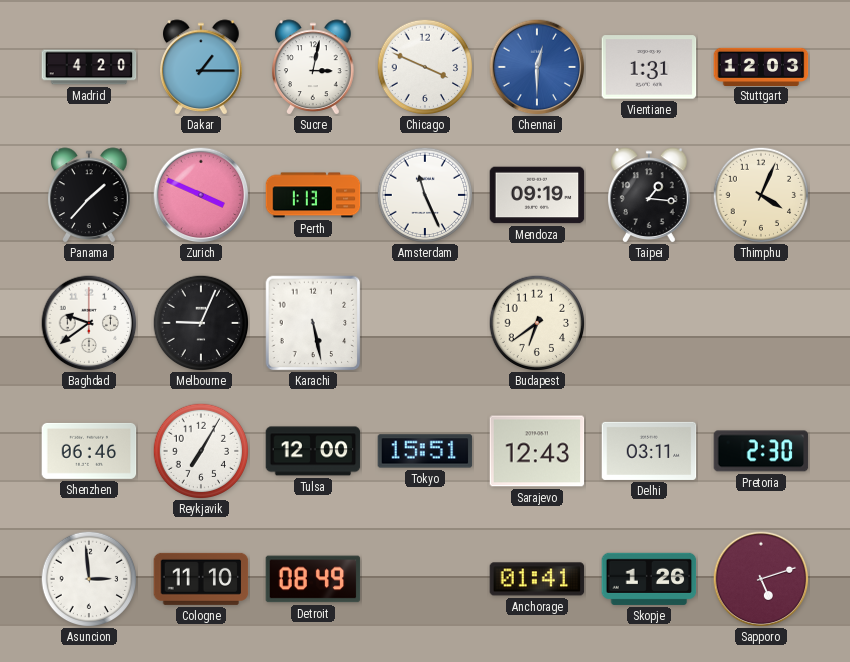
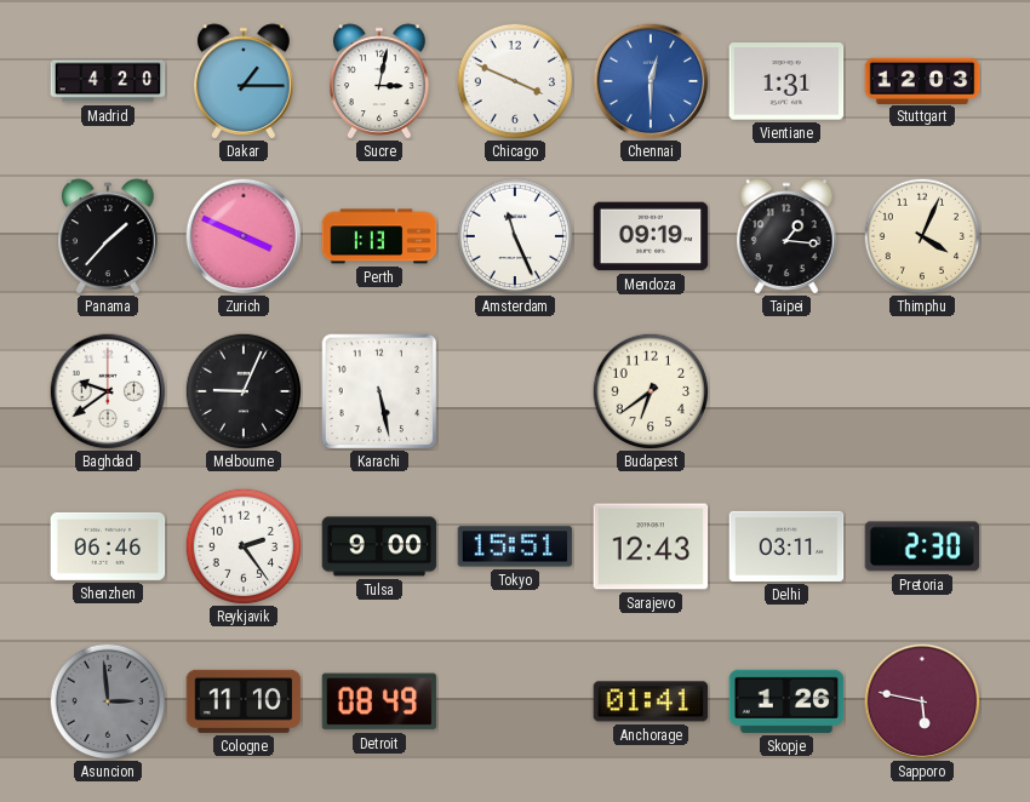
Reykjavik: 7:05 -> 2:24 (244, 546)
Tulsa: 12:00 -> 9:00 (379, 546)
Asuncion dial: white -> grey (108, 701)
Sapporo: 5:12 -> 5:47 (922, 701)
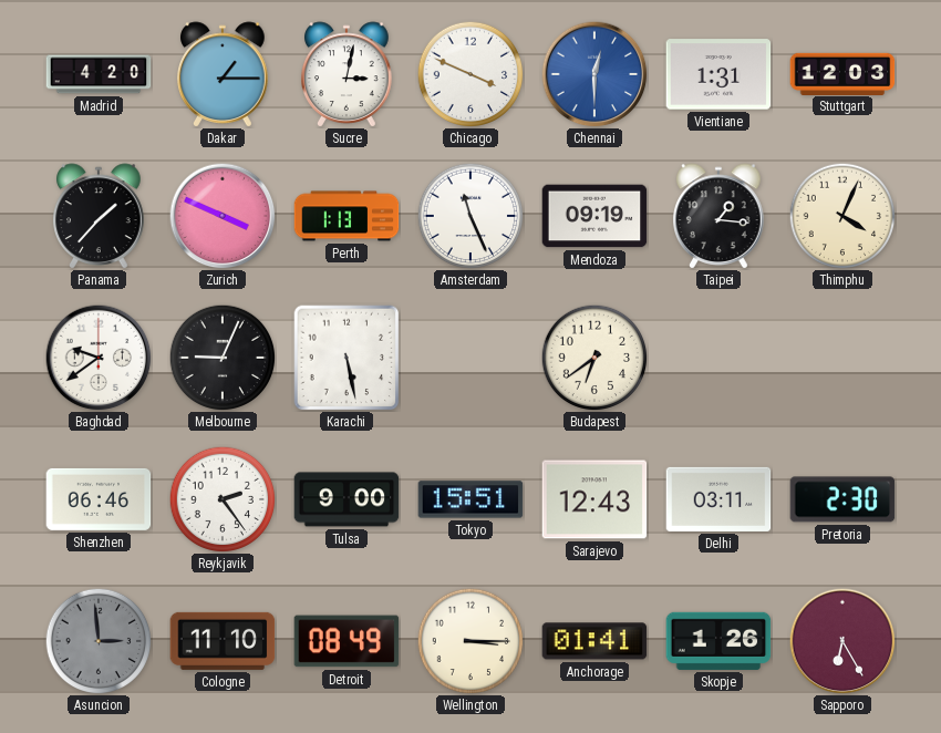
Wellington: none -> 3:15 (471, 641)
Sapporo: 5:47 -> 6:25 (842, 641)
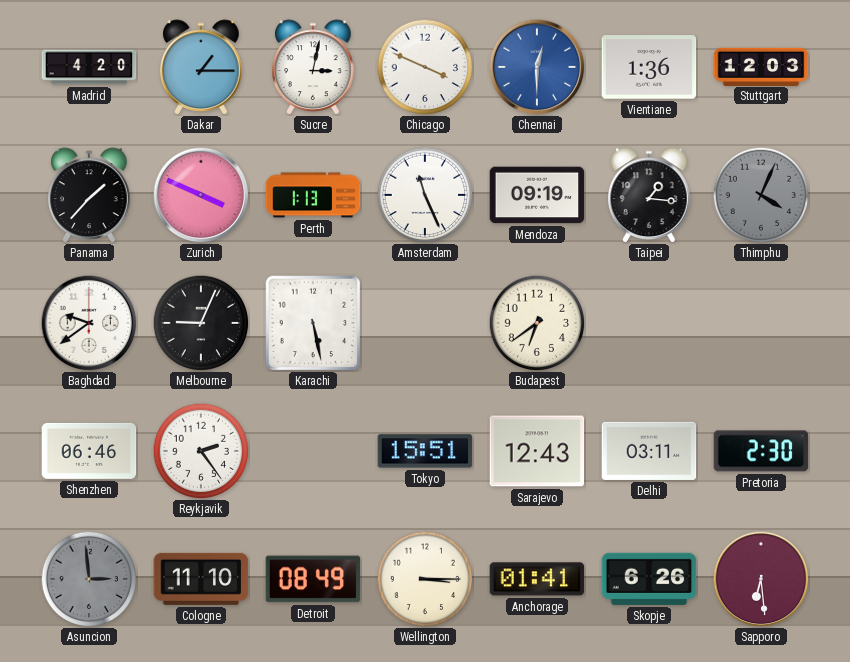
Vientiane: 1:31 -> 1:36 (649, 67)
Thimphu dial: cream -> grey (761, 195)
Tulsa: 9:00 -> none (347, 499)
Skopje: 1:26 -> 6:26 (649, 579)
Sapporo: 6:25 -> 6:29 (761, 579)
